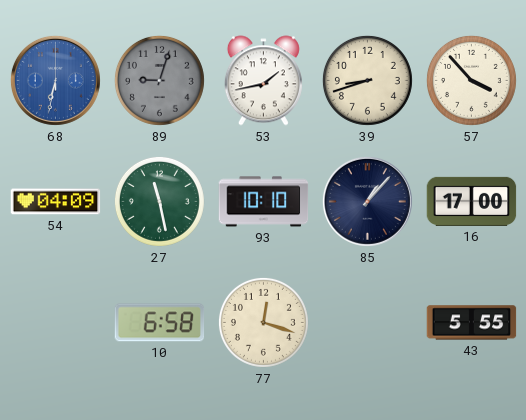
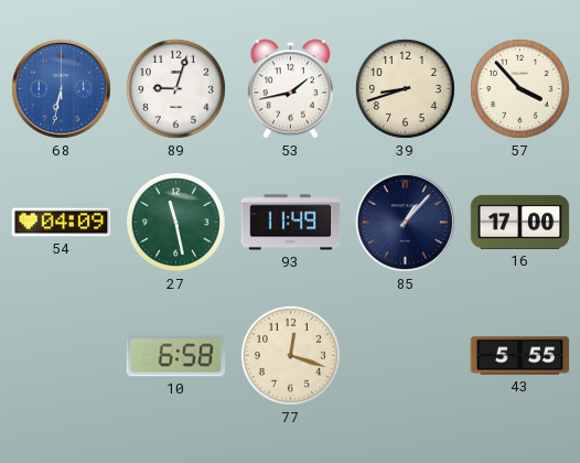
89 dial: grey -> white (175, 88)
93: 10:10 -> 11:49 (291, 223)
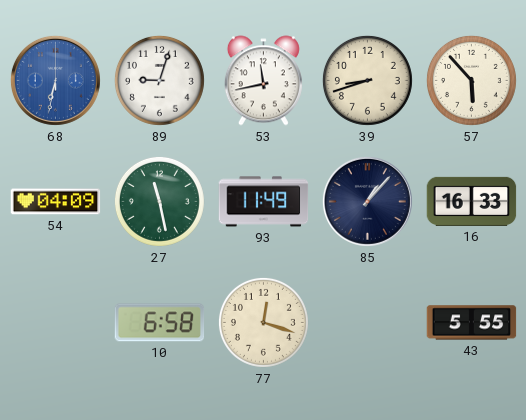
53: 1:43 -> 11:43 (263, 81)
57: 3:53 -> 5:53 (471, 80)
16: 17:00 -> 16:33 (472, 201)
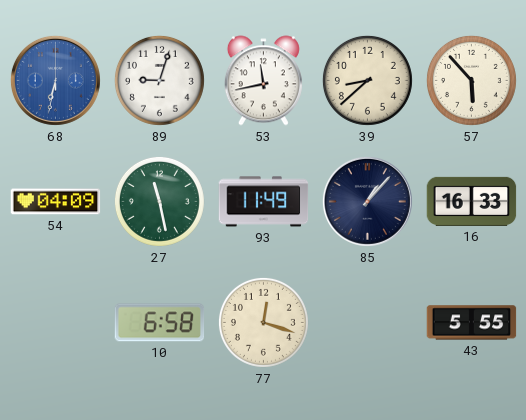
39: 8:42 -> 8:38 (367, 80)
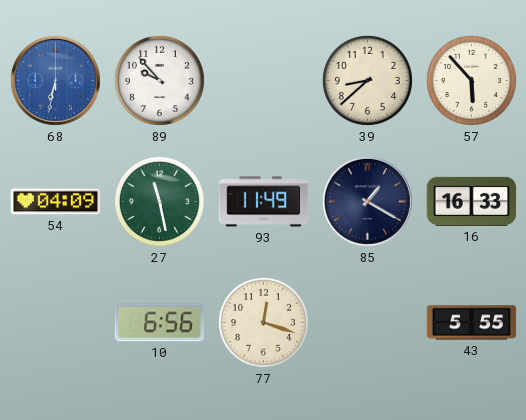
89: 9:03 -> 9:53 (159, 80)
53: 11:43 -> none (263, 81)
85: 1:07 -> 1:20 (367, 201)
10: 6:58 -> 6:56 (160, 323)
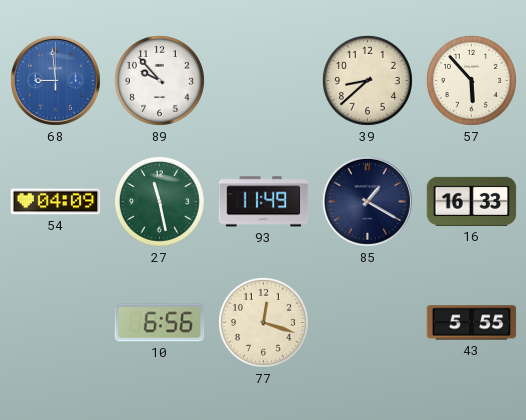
68: 6:32 -> 8:59 (55, 80)
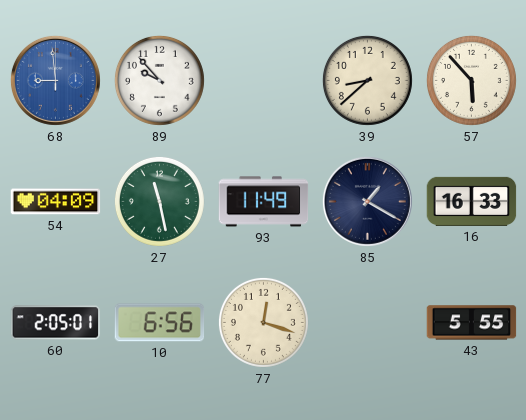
60: none -> 2:05 (56, 323)
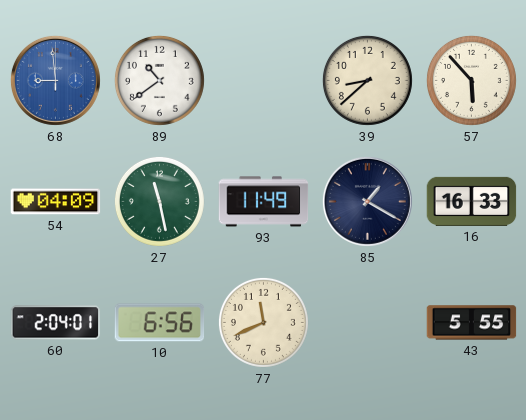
89: 9:53 -> 10:39 (159, 80)
60: 2:05 -> 2:04 (56, 323)
77: 12:18 -> 11:41 (263, 322)
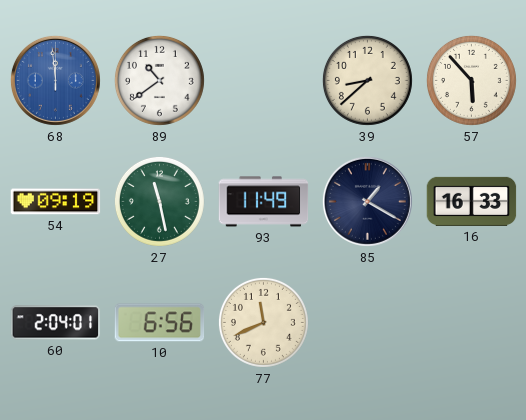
68: 8:59 -> 11:59 (55, 80)
54: 04:09 -> 09:19 (56, 202)
43: 5:55 -> none (472, 323)
